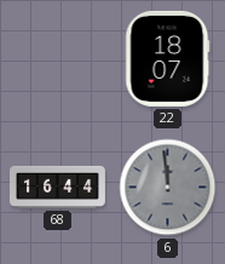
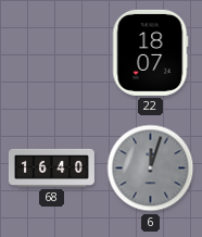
68: 16:44 -> 16:40 (51, 167)
6: 11:59 -> 12:03 (151, 169)
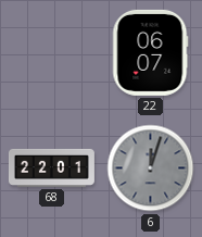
22: 18:07 -> 06:07 (151, 52)
68: 16:40 -> 22:01 (51, 167)
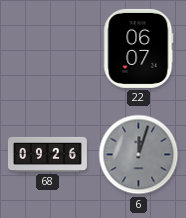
68: 22:01 -> 09:26 (47, 154)
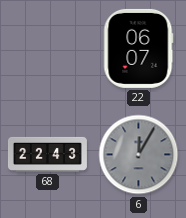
68: 09:26 -> 22:43 (47, 154)
6: 12:03 -> 12:05 (139, 155)
